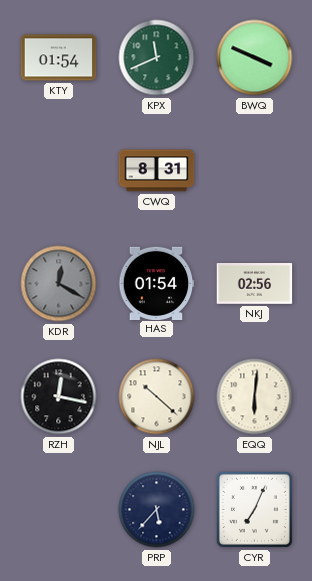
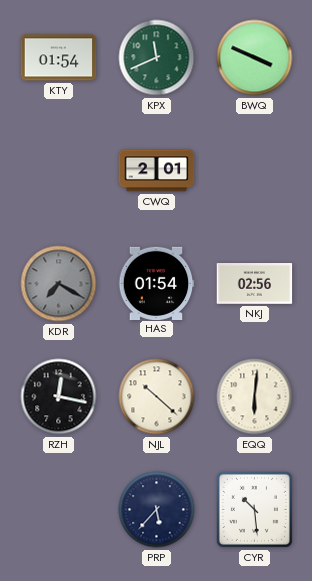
CWQ: 8:31 -> 2:01 (157, 171)
KDR: 12:20 -> 7:20 (59, 284)
CYR: 7:04 -> 10:29 (254, 509)
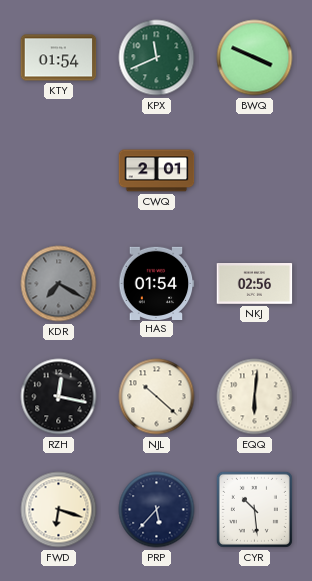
FWD: none -> 6:18 (59, 510)
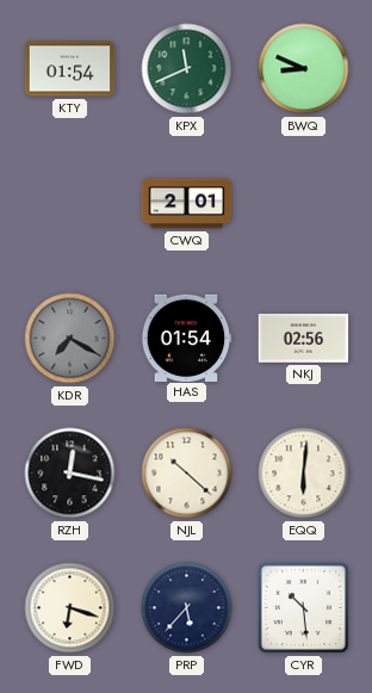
BWQ: 3:49 -> 8:49 (304, 69)
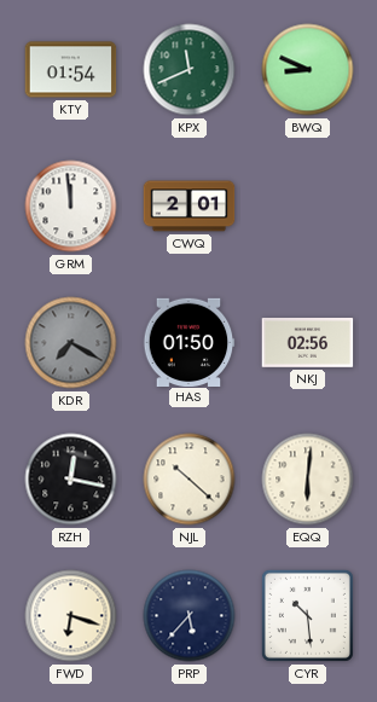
GRM: none -> 11:59 (71, 207)
HAS: 01:54 -> 01:50 (188, 342)
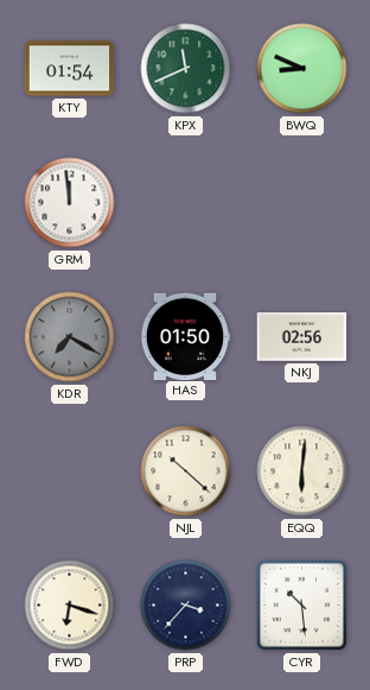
CWQ: 2:01 -> none (190, 207)
RZH: 12:17 -> none (71, 480)
PRP: 5:37 -> 3:37 (186, 606)
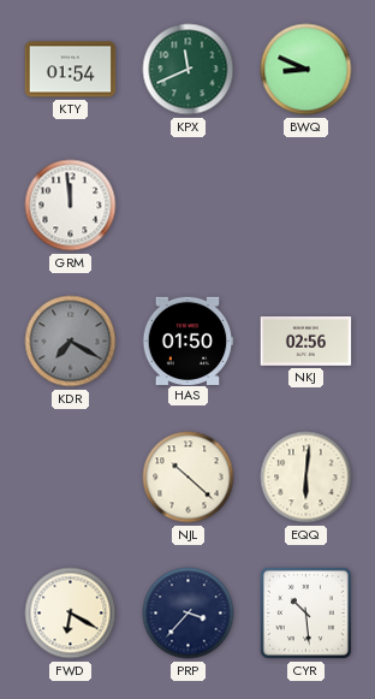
FWD: 6:18 -> 6:20 (71, 614)
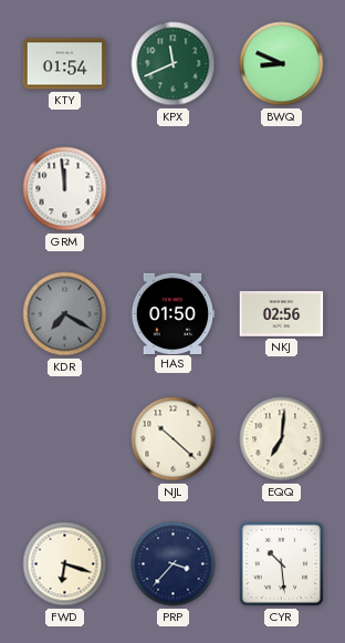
EQQ: 6:01 -> 7:01 (282, 439)
FWD: 6:20 -> 6:18 (65, 564)
